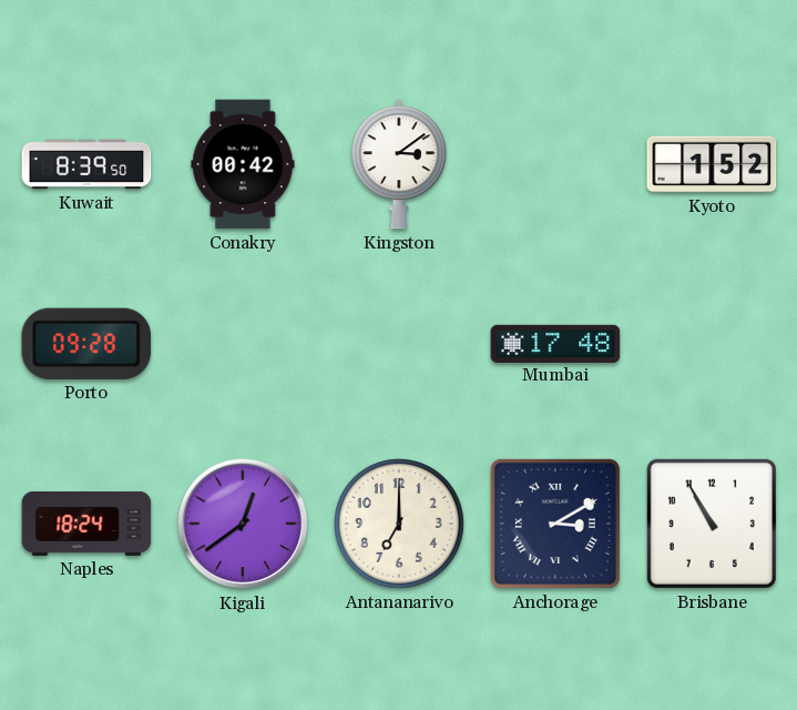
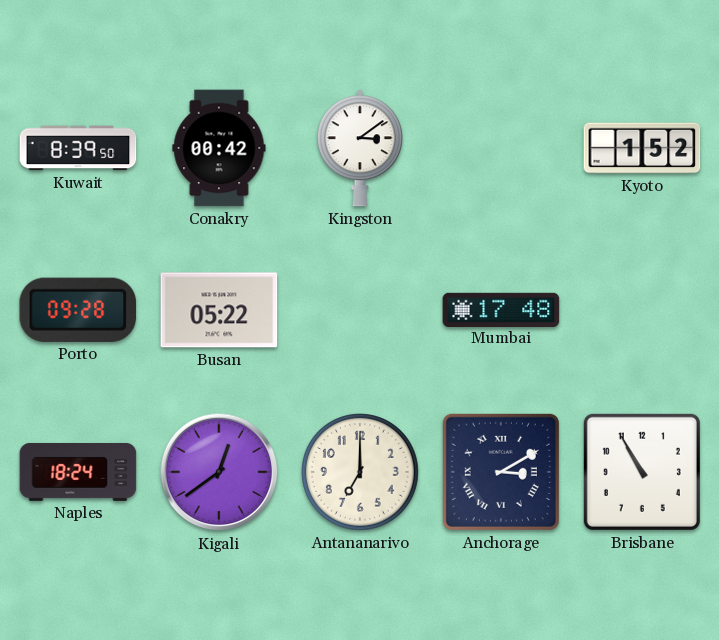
Busan: none -> 05:22 (219, 310)
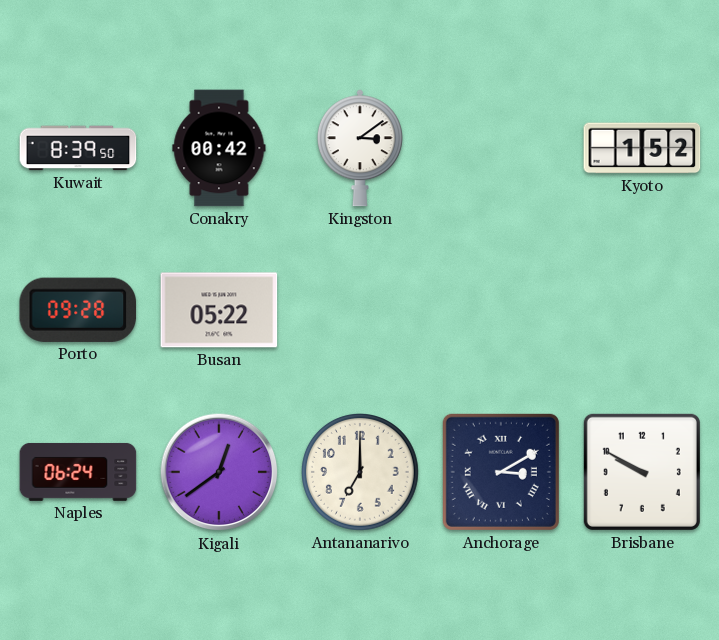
Mumbai: 17:48 -> none (501, 309)
Naples: 18:24 -> 06:24 (78, 472)
Brisbane: 10:55 -> 9:50 (642, 472)
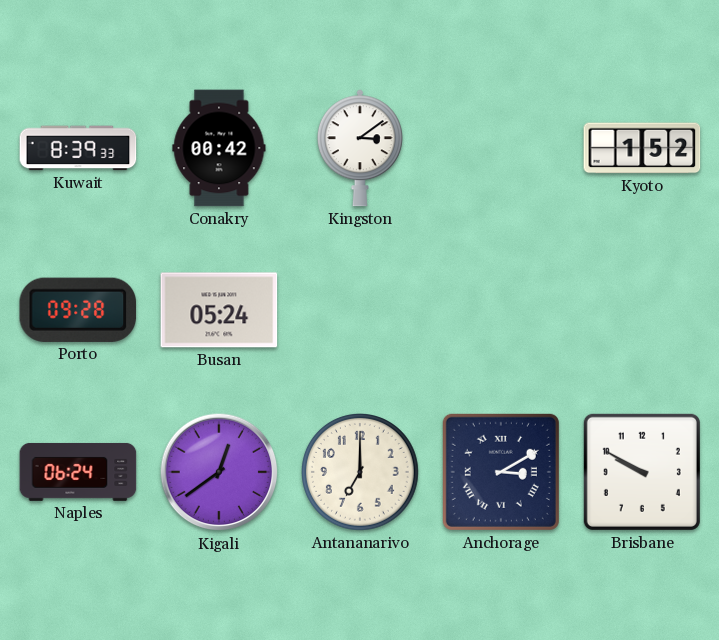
Kuwait: 8:39:50 -> 8:39:33 (78, 148)
Busan: 05:22 -> 05:24 (219, 310)
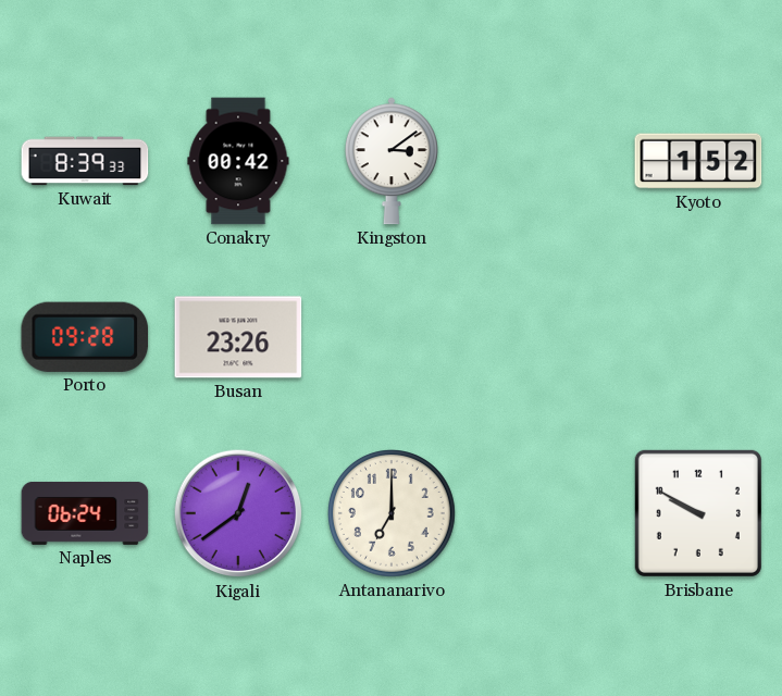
Busan: 05:24 -> 23:26 (238, 337)
Anchorage: 3:10 -> none (501, 472)
